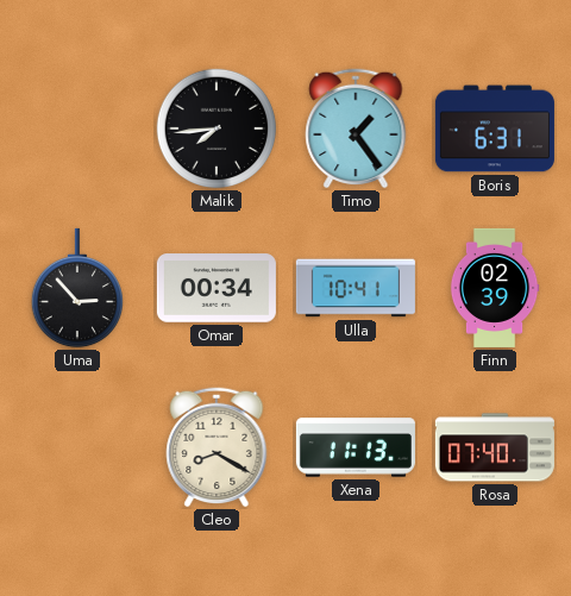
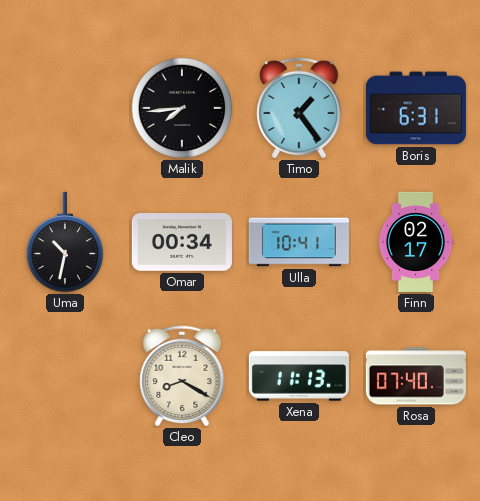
Uma: 2:53 -> 10:32 (64, 242)
Finn: 02:39 -> 02:17 (416, 242)
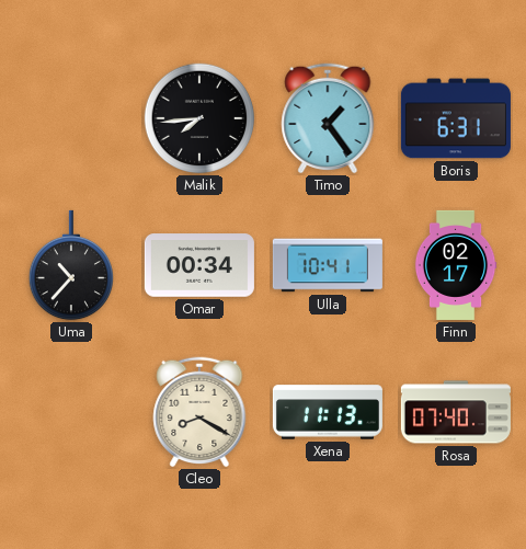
Uma: 10:32 -> 10:37 (70, 265)
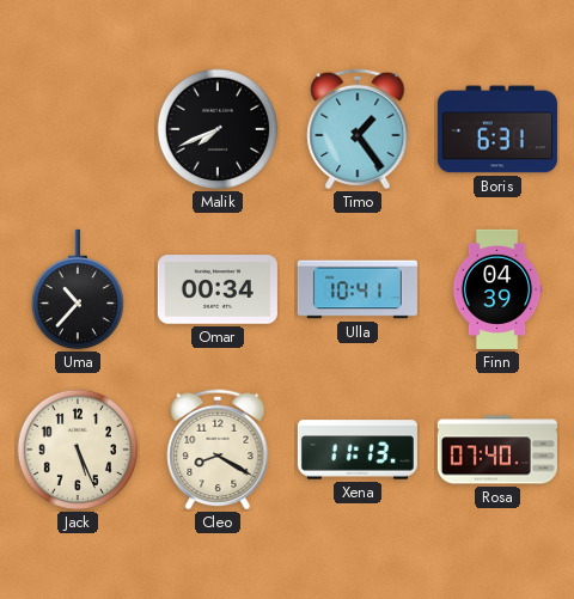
Malik: 7:44 -> 7:41 (218, 129)
Finn: 02:17 -> 04:39 (497, 289)
Jack: none -> 5:26 (78, 450)
